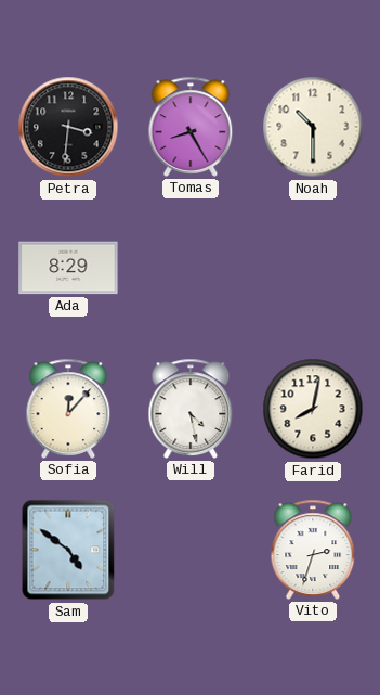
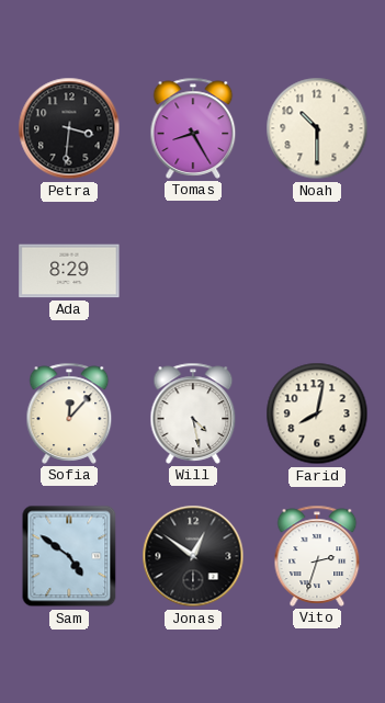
Jonas: none -> 12:51 (193, 556)
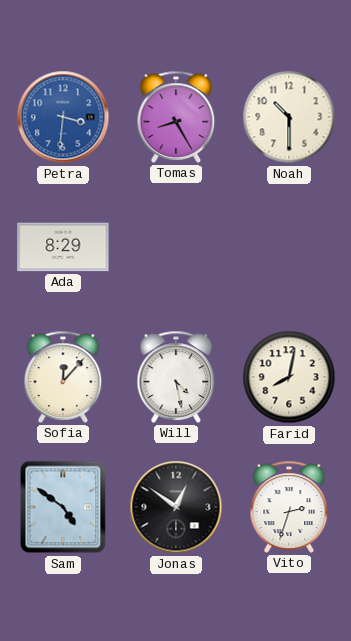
Petra dial: black -> blue (63, 117)
